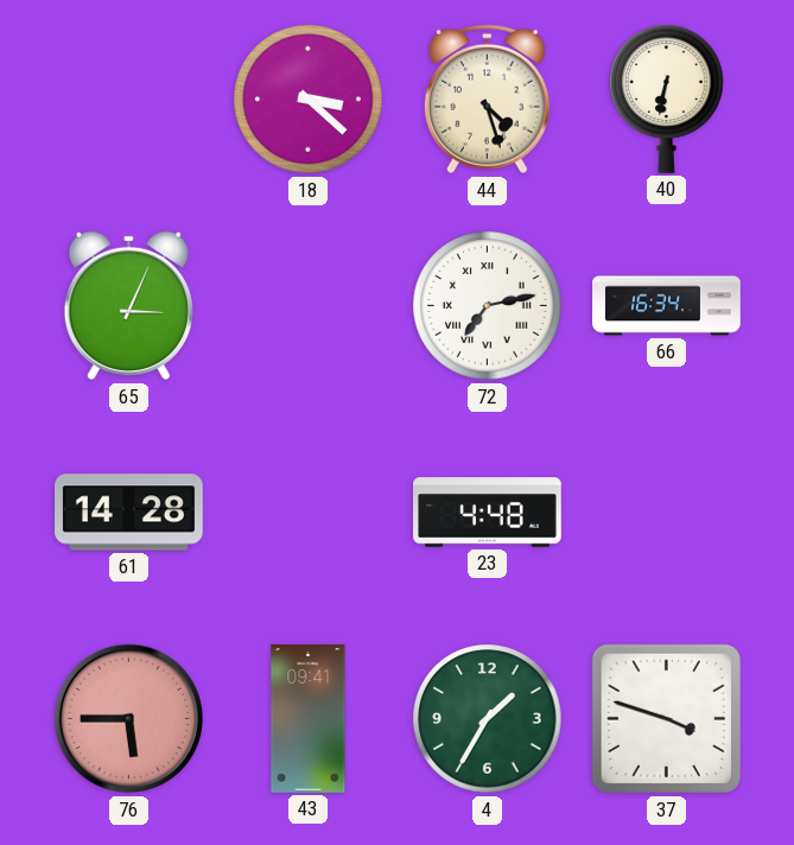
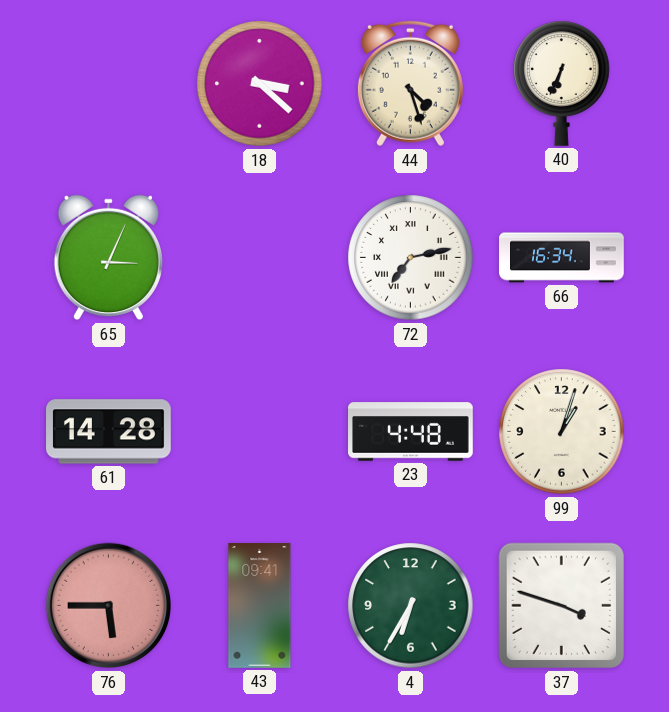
40: 6:32 -> 6:34 (562, 83)
99: none -> 1:03 (562, 432)
4: 1:35 -> 6:35 (411, 606)
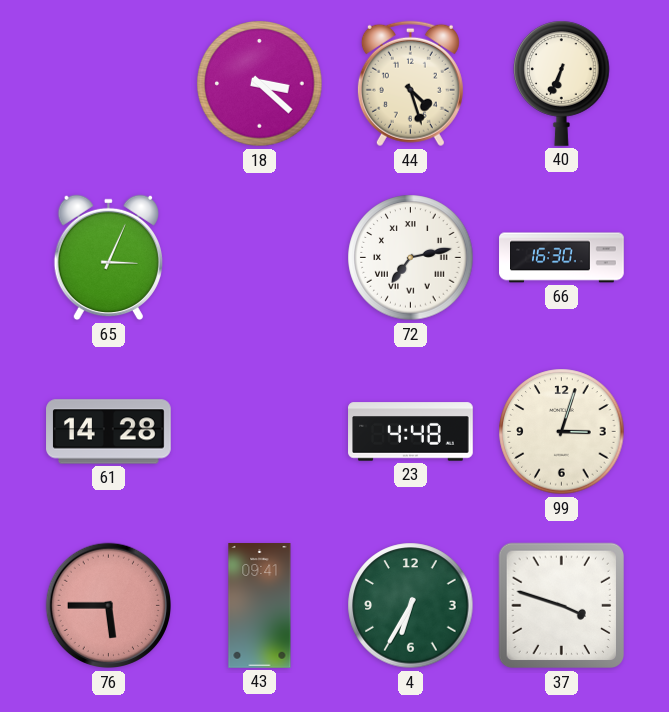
66: 16:34 -> 16:30 (562, 258)
99: 1:03 -> 3:03 (562, 432)
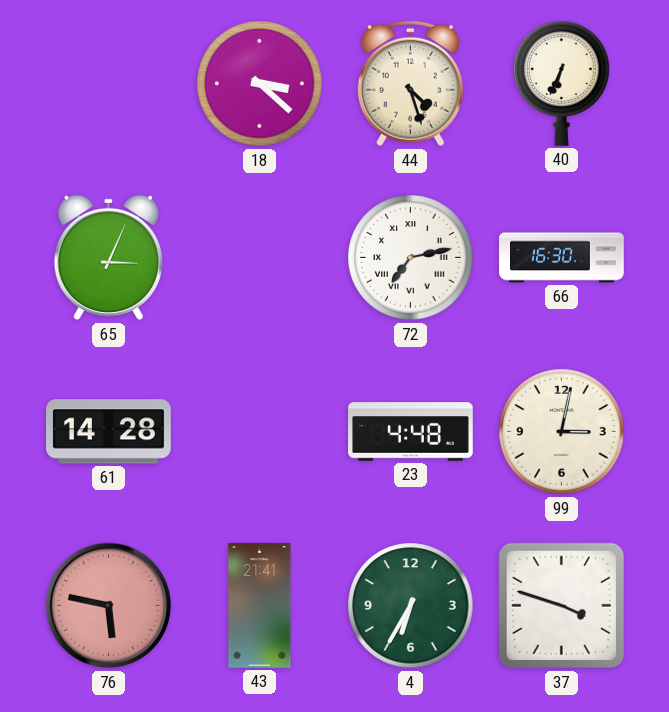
99: 3:03 -> 3:02 (562, 432)
76: 5:45 -> 5:47 (109, 606)
43: 09:41 -> 21:41 (260, 606)
